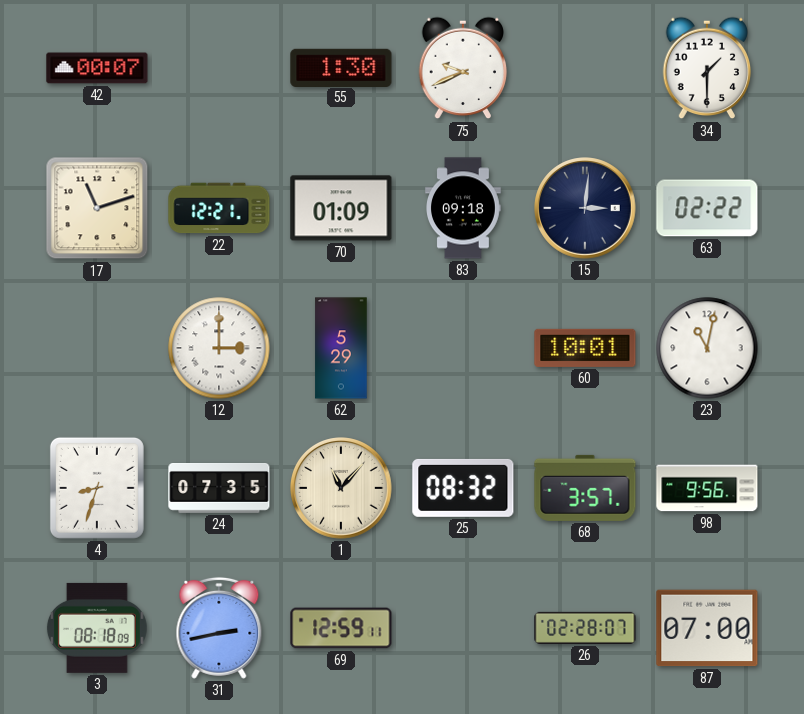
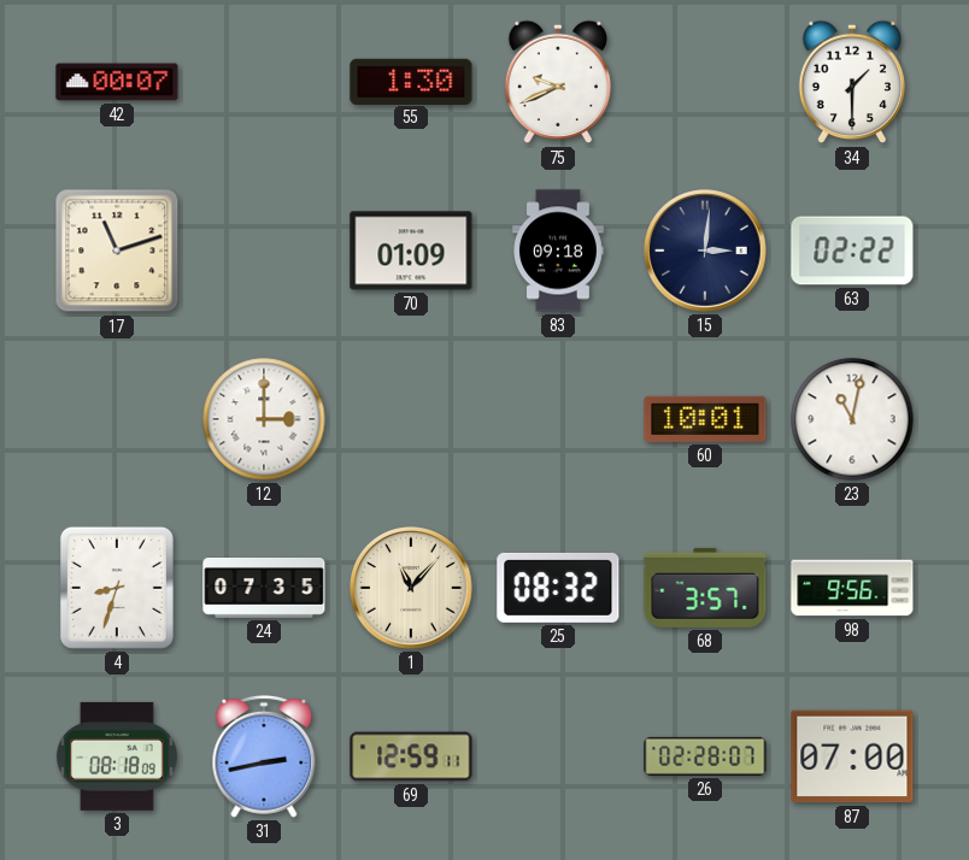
22: 12:21 -> none (219, 208)
62: 5:29 -> none (341, 348)
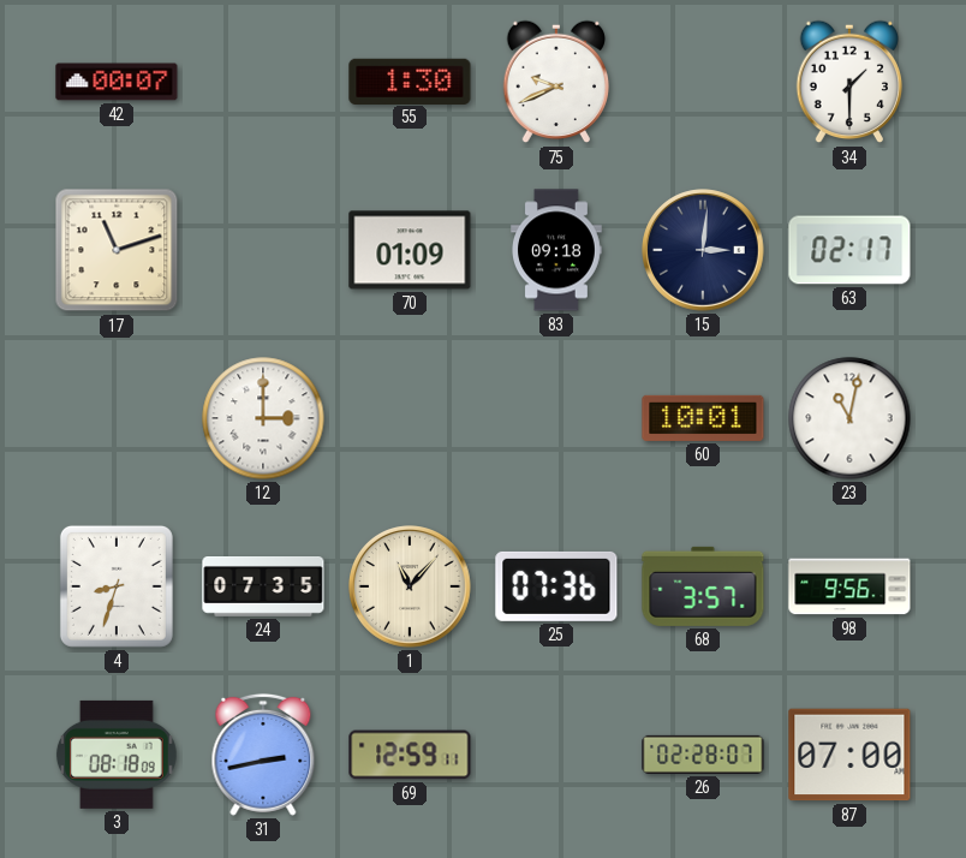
63: 02:22 -> 02:17 (849, 250)
25: 08:32 -> 07:36 (556, 586)
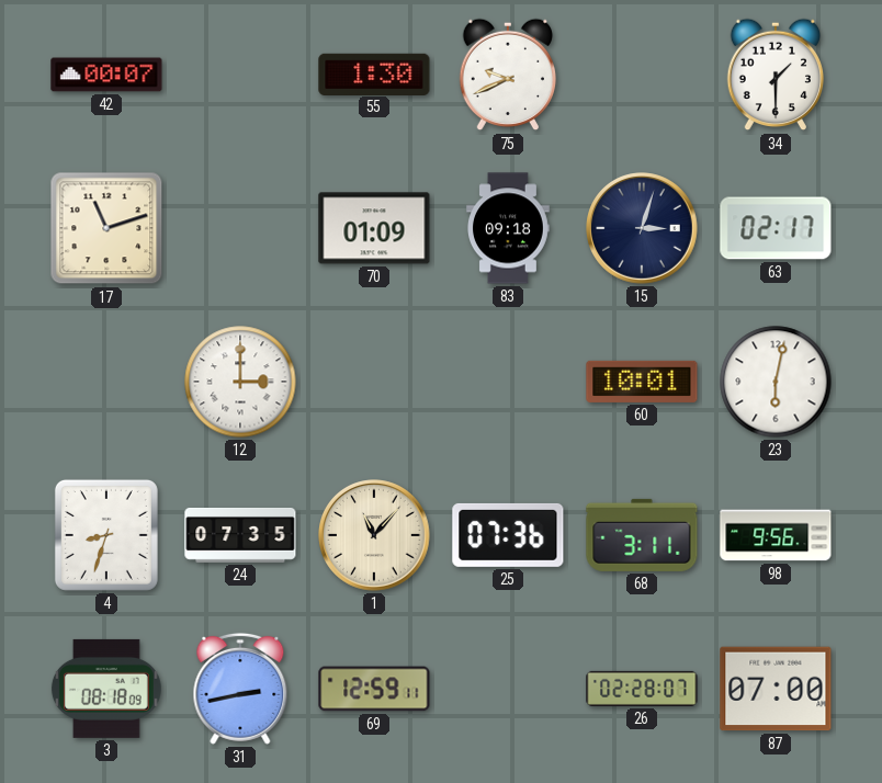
15: 3:01 -> 3:03 (642, 228)
23: 11:02 -> 6:02 (776, 382)
68: 3:57 -> 3:11 (642, 535)
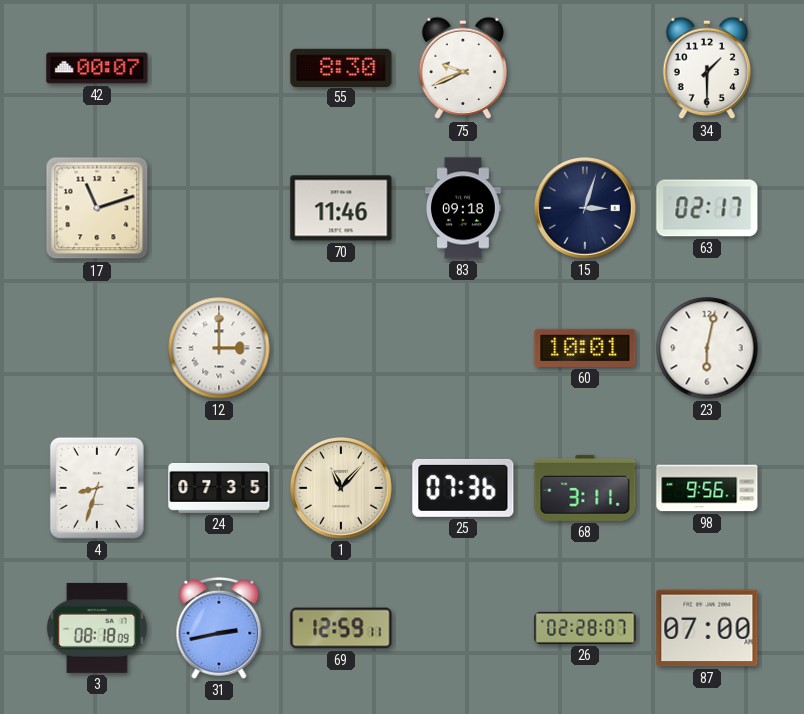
55: 1:30 -> 8:30 (341, 67)
70: 01:09 -> 11:46 (341, 208)
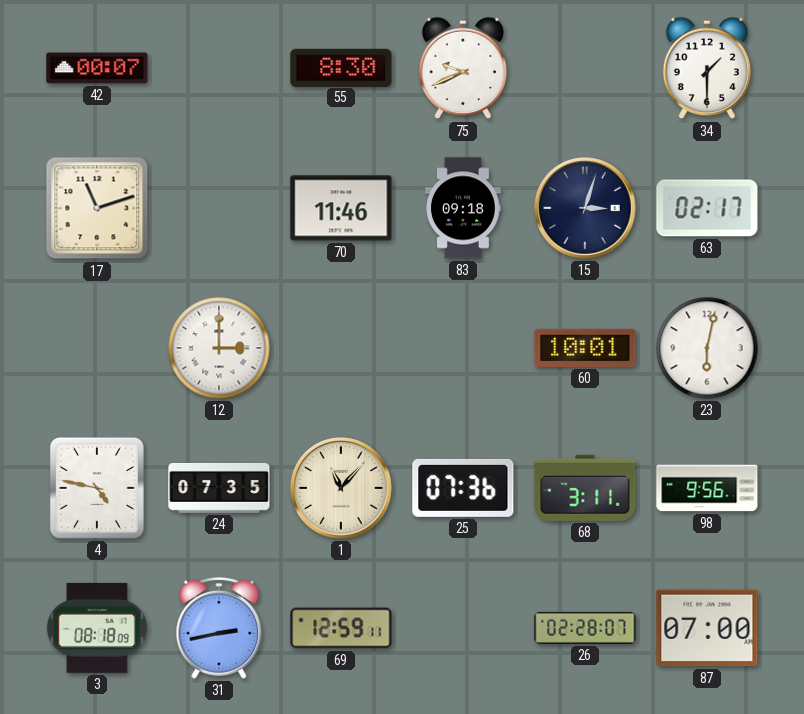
4: 8:33 -> 4:47 (97, 488)
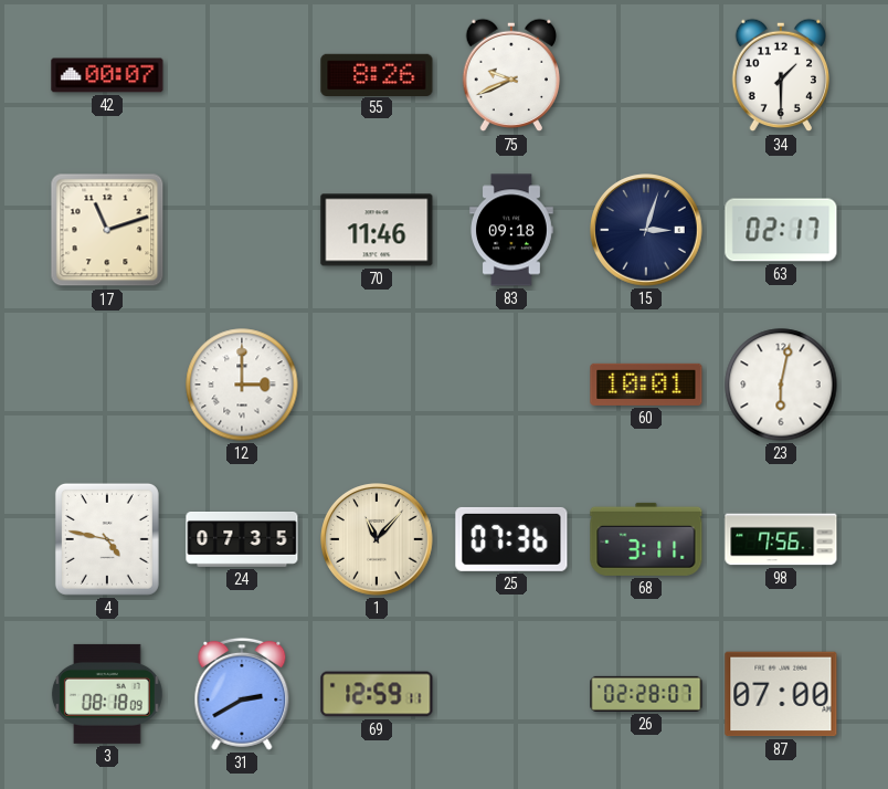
55: 8:30 -> 8:26 (377, 74)
98: 9:56 -> 7:56 (781, 539)
31: 2:43 -> 2:40 (242, 694)
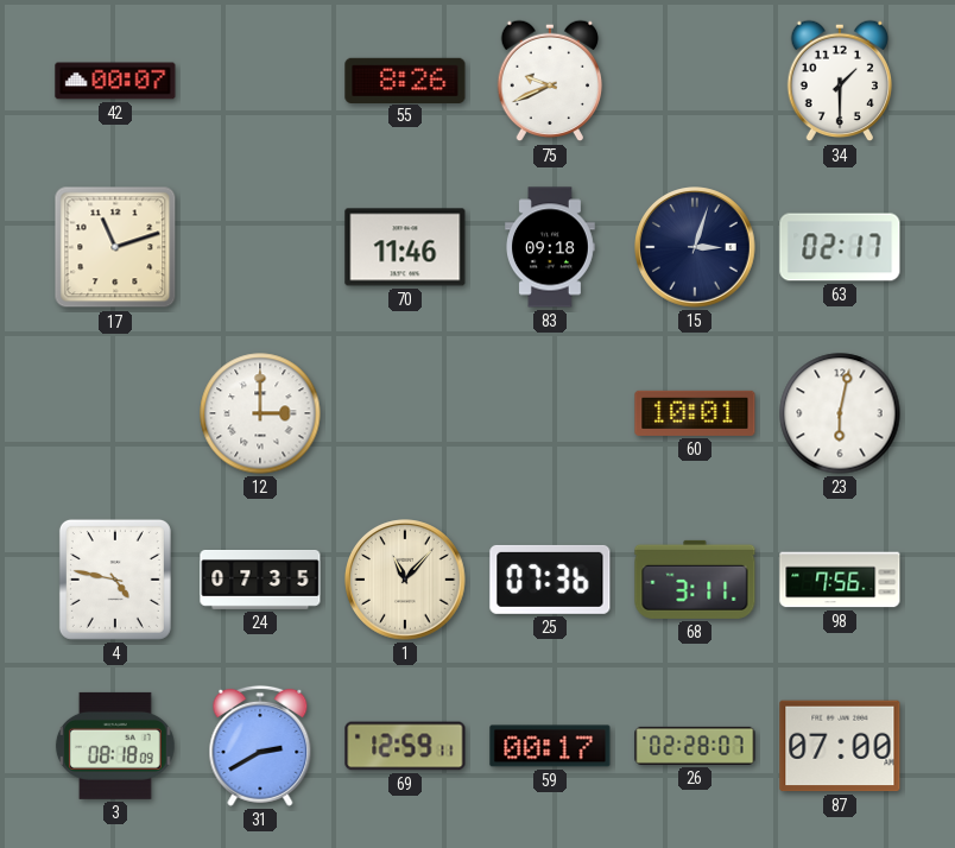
59: none -> 00:17 (550, 746)
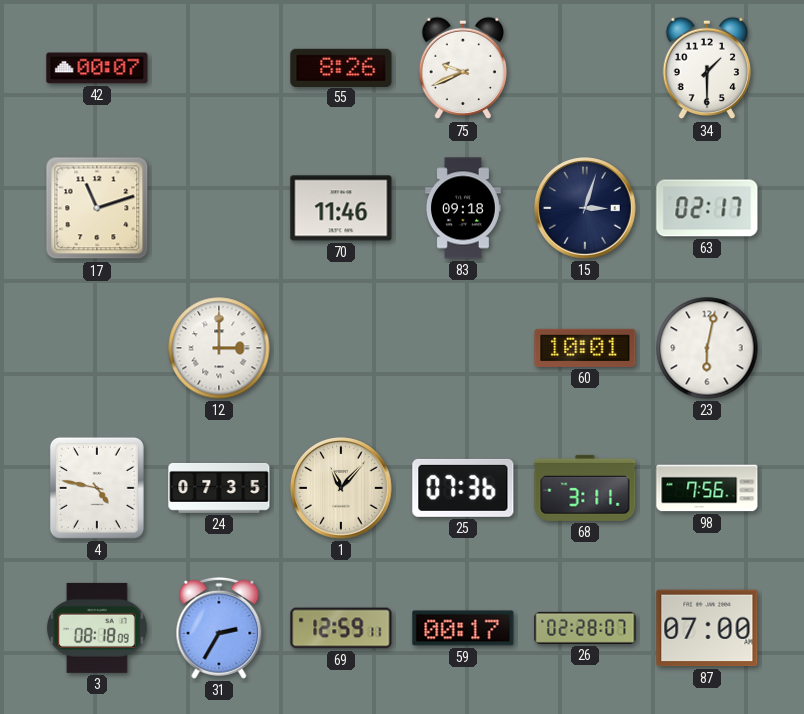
31: 2:40 -> 2:35 (219, 628)
